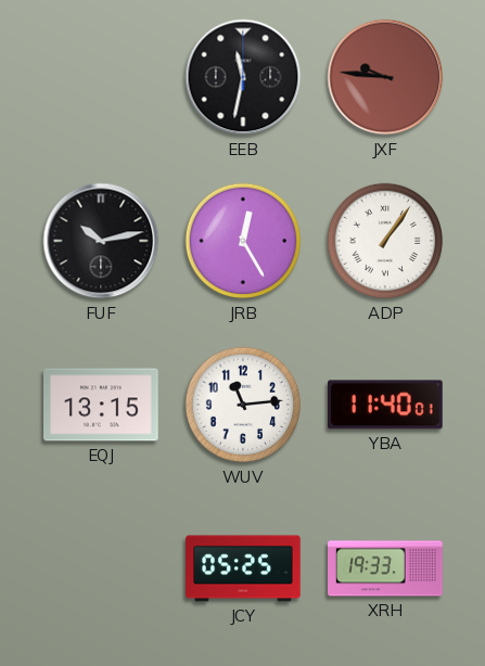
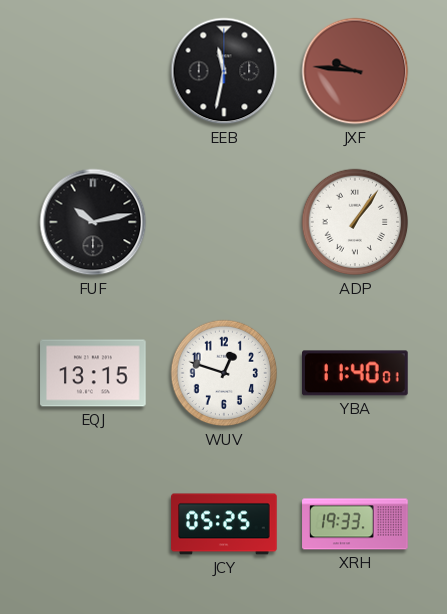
JRB: 12:25 -> none (243, 241)
WUV: 11:14 -> 12:48 (224, 373)
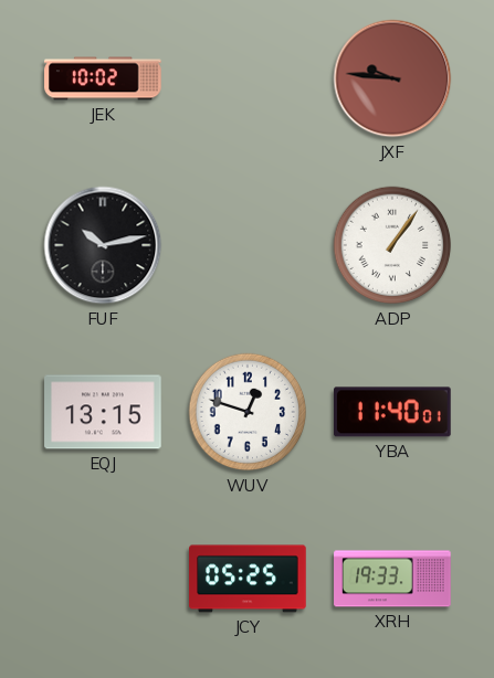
JEK: none -> 10:02 (103, 78)
EEB: 11:32 -> none (224, 71)
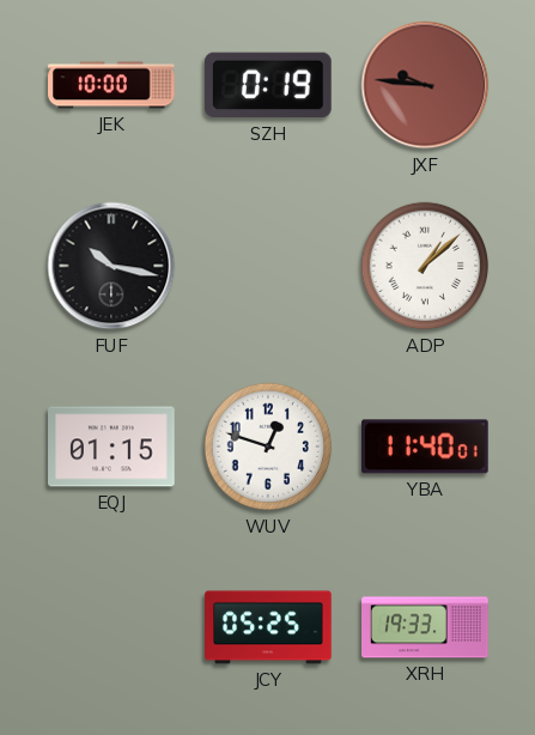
JEK: 10:02 -> 10:00 (111, 85)
SZH: none -> 0:19 (269, 85)
FUF: 10:13 -> 10:17 (111, 266)
ADP: 1:06 -> 1:08 (425, 266)
EQJ: 13:15 -> 01:15 (111, 447)
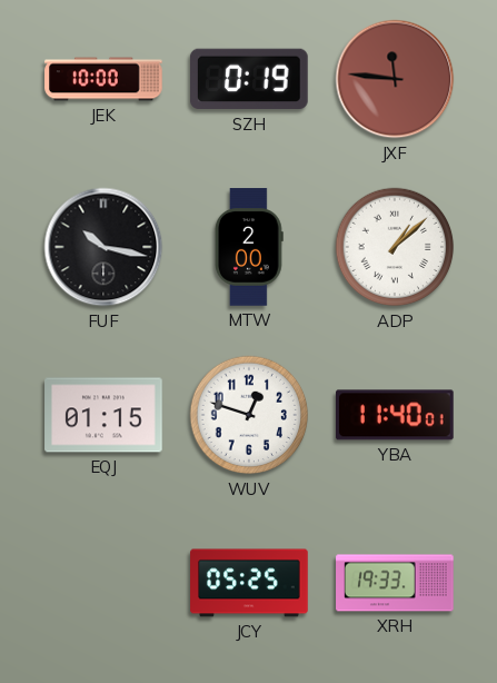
JXF: 9:46 -> 11:46 (395, 79)
MTW: none -> 2:00 (250, 247)
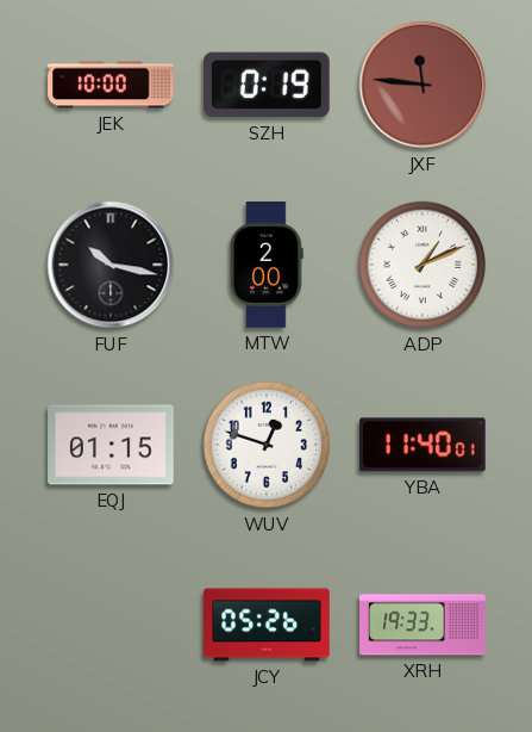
ADP: 1:08 -> 1:11 (423, 265)
JCY: 05:25 -> 05:26 (267, 625)
